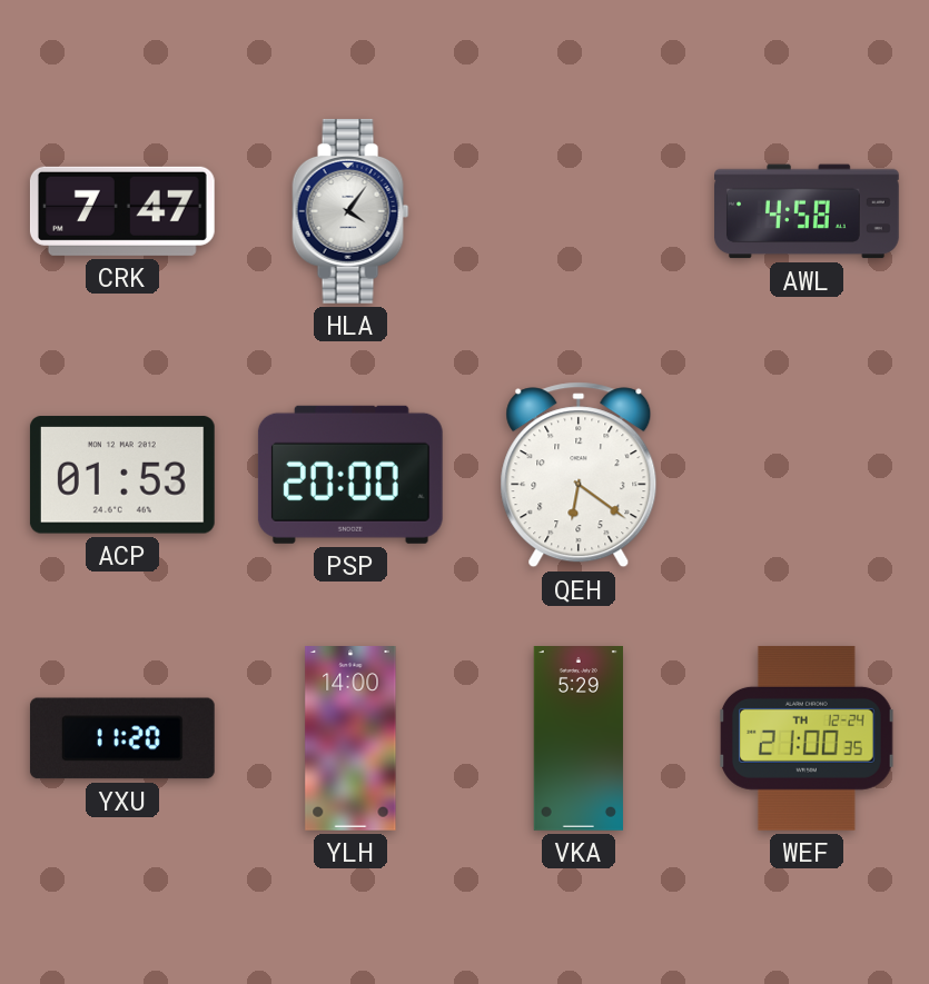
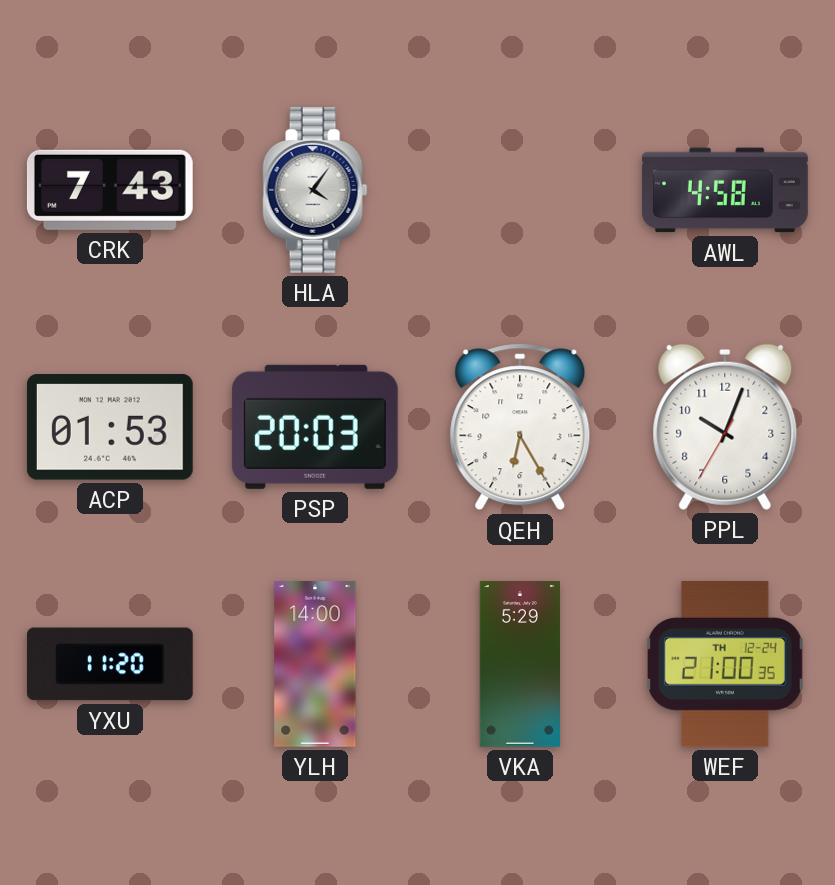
CRK: 7:47 -> 7:43 (110, 190)
PSP: 20:00 -> 20:03 (315, 427)
QEH: 6:21 -> 6:25 (520, 427)
PPL: none -> 10:03 (725, 427)
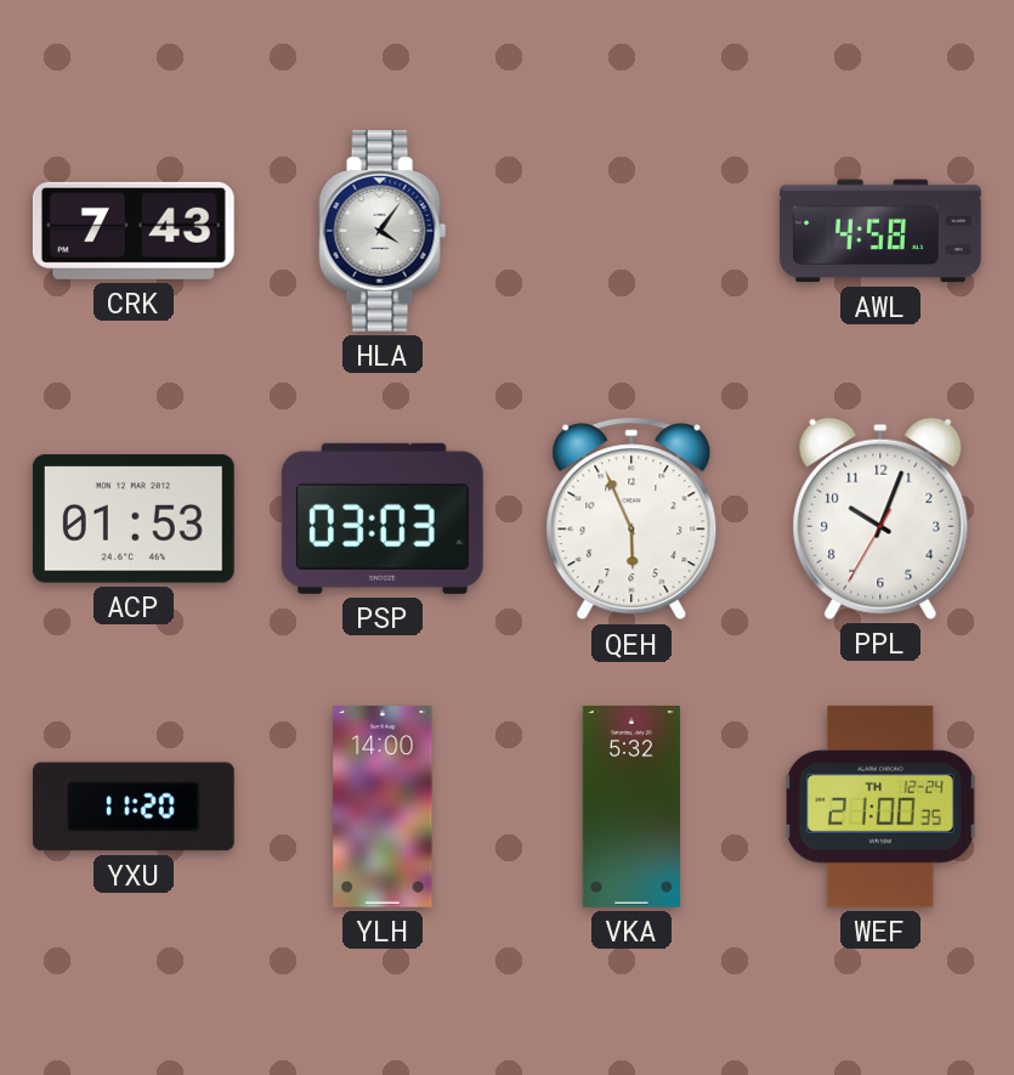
PSP: 20:03 -> 03:03 (383, 519)
QEH: 6:25 -> 5:56 (631, 519)
VKA: 5:29 -> 5:32 (631, 808)
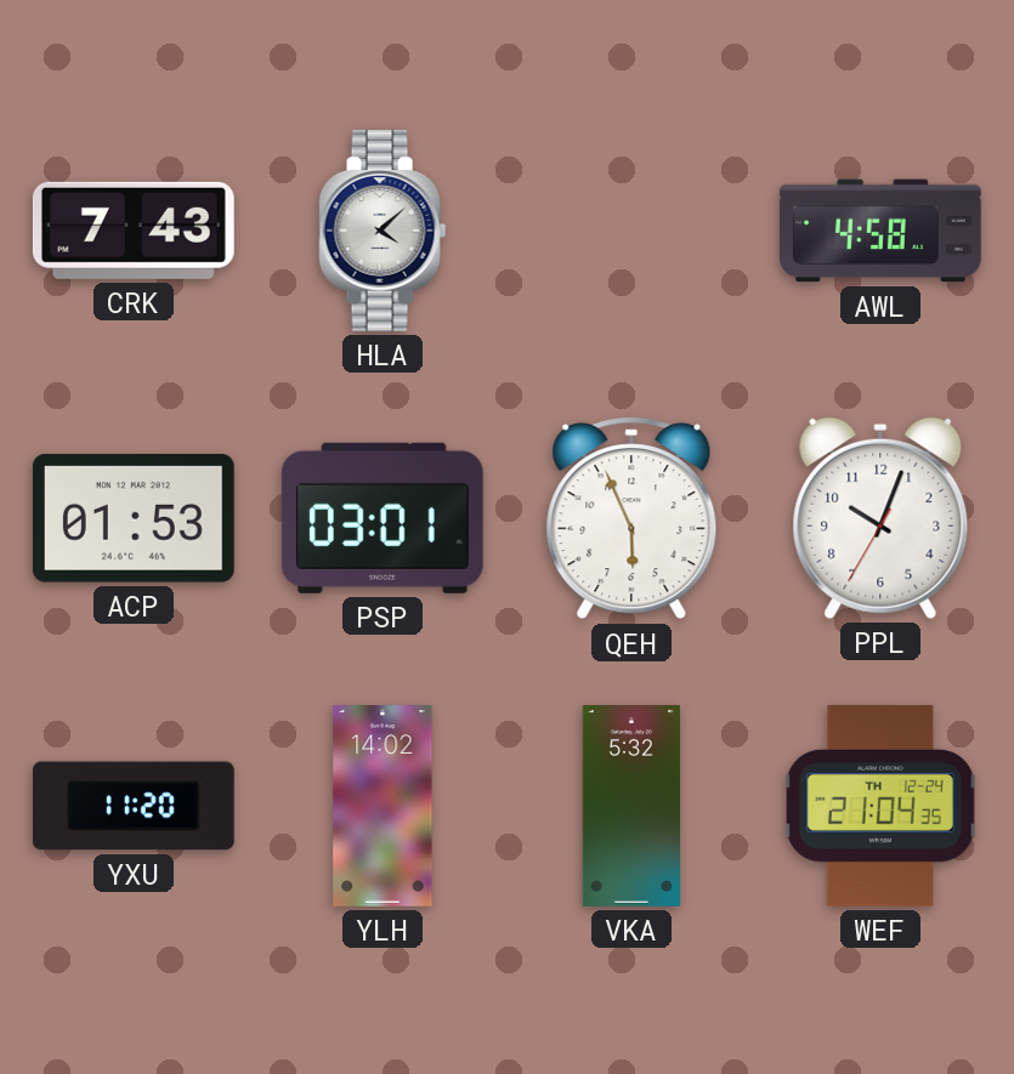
HLA: 4:06 -> 4:08 (383, 231)
PSP: 03:03 -> 03:01 (383, 518)
YLH: 14:00 -> 14:02 (383, 807)
WEF: 21:00 -> 21:04 (880, 806)
